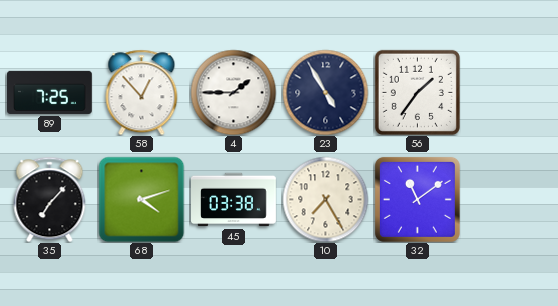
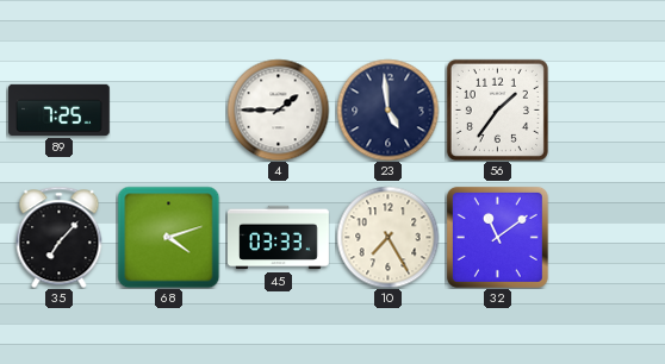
58: 12:53 -> none (142, 92)
23: 4:55 -> 4:59 (387, 109)
45: 03:38 -> 03:33 (279, 238)
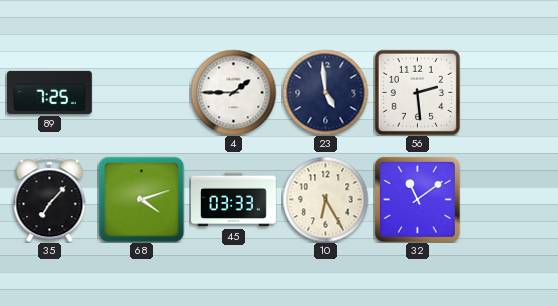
56: 1:36 -> 2:29 (417, 92)
10: 7:25 -> 6:25 (325, 199)
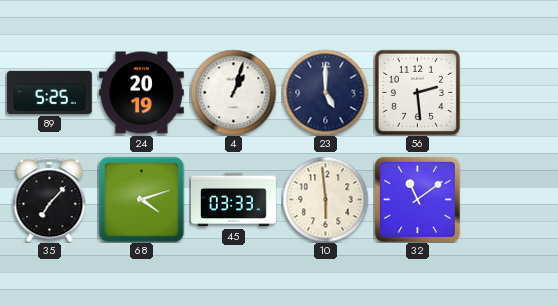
89: 7:25 -> 5:25 (50, 92)
24: none -> 20:19 (142, 93)
4: 1:45 -> 1:03 (233, 92)
23: 4:59 -> 5:00 (325, 92)
10: 6:25 -> 5:59 (325, 199)
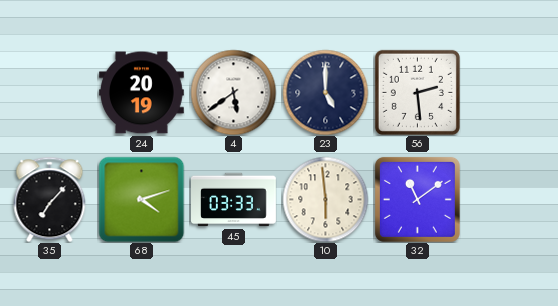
89: 5:25 -> none (50, 92)
4: 1:03 -> 5:39 (233, 92)
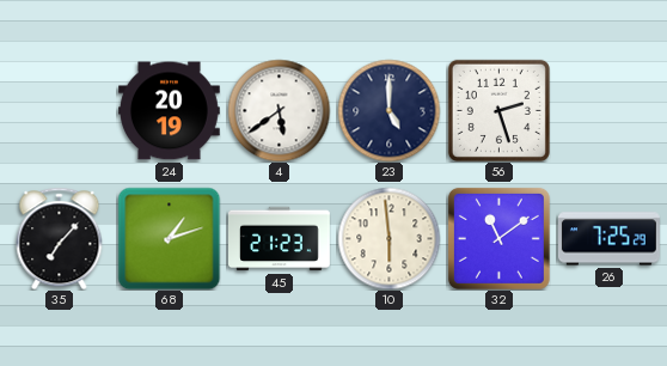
56: 2:29 -> 2:27 (498, 110)
68: 4:12 -> 1:12 (169, 238)
45: 03:33 -> 21:23 (280, 239)
26: none -> 7:25 (610, 239)
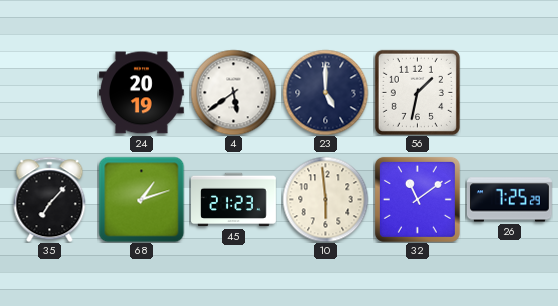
56: 2:27 -> 1:32 (417, 92)
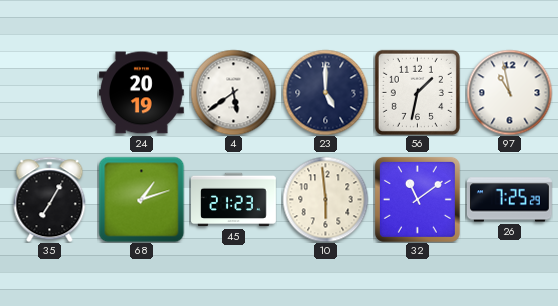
97: none -> 10:58 (509, 92)
35: 7:07 -> 7:05 (50, 199)
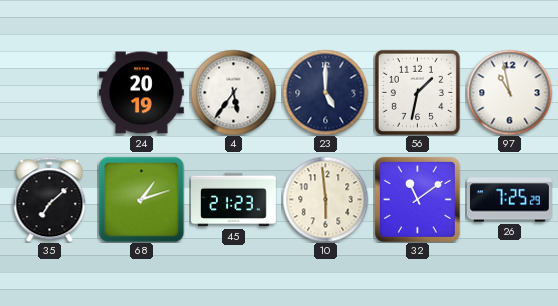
4: 5:39 -> 5:36 (233, 92)
35: 7:05 -> 7:08 (50, 199)
